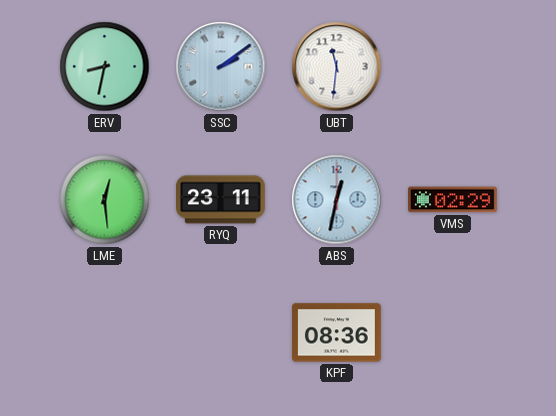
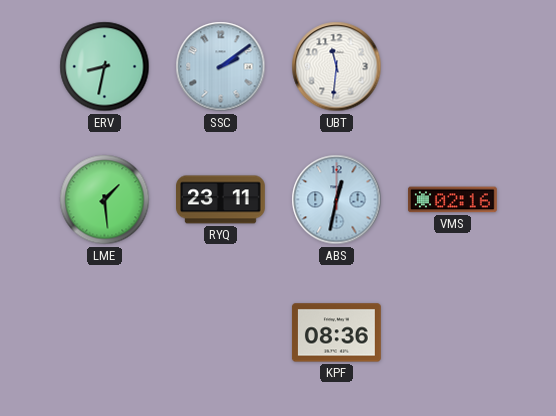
LME: 12:29 -> 1:29 (105, 200)
VMS: 02:29 -> 02:16 (453, 200)
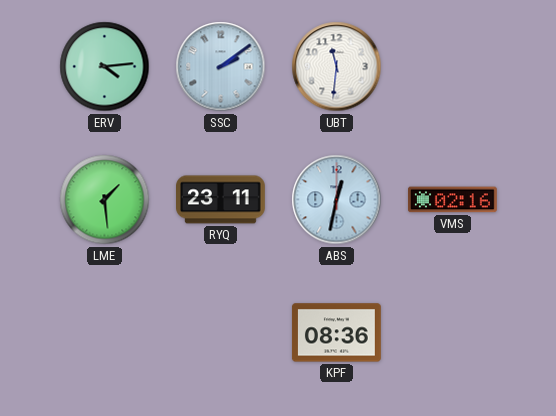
ERV: 8:32 -> 4:14 (105, 67)
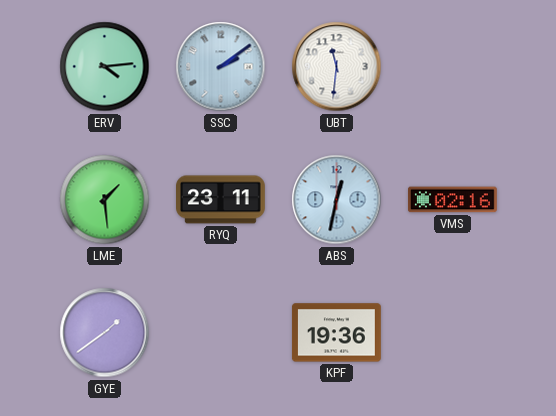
GYE: none -> 1:39 (105, 333)
KPF: 08:36 -> 19:36 (336, 333)
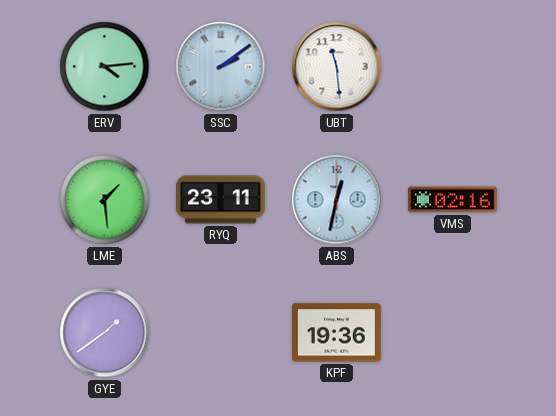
UBT: 11:31 -> 11:29 (337, 67)
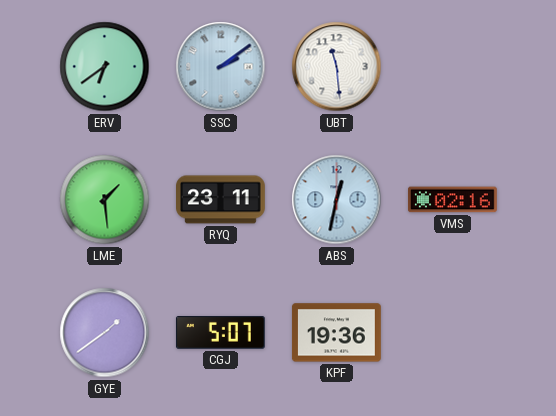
ERV: 4:14 -> 6:39 (105, 67)
CGJ: none -> 5:07 (220, 333)
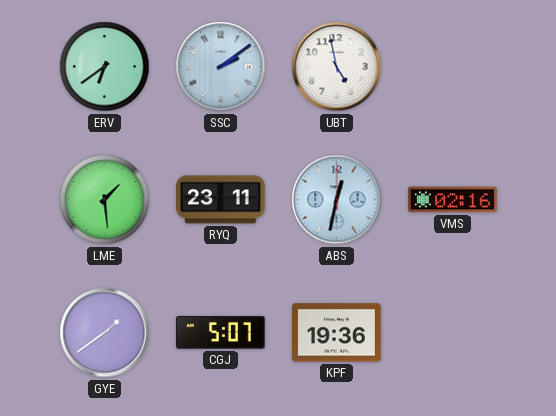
UBT: 11:29 -> 4:58 (337, 67)
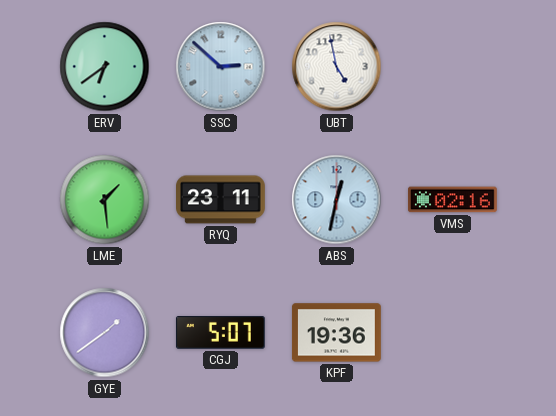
SSC: 2:09 -> 2:52 (221, 67)
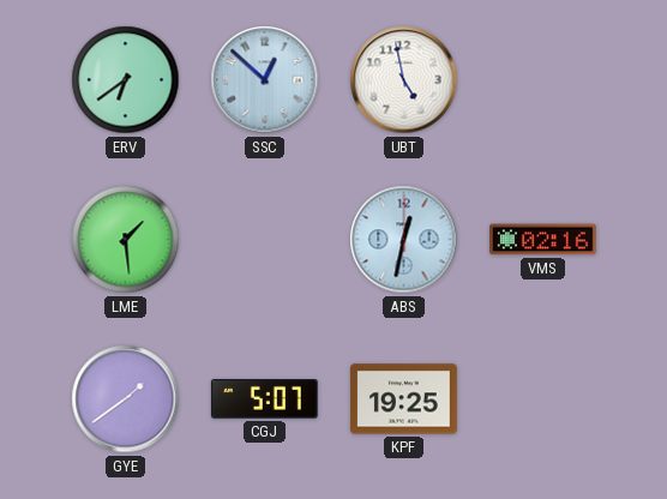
SSC: 2:52 -> 12:52 (265, 80)
RYQ: 23:11 -> none (221, 200)
KPF: 19:36 -> 19:25 (403, 399)
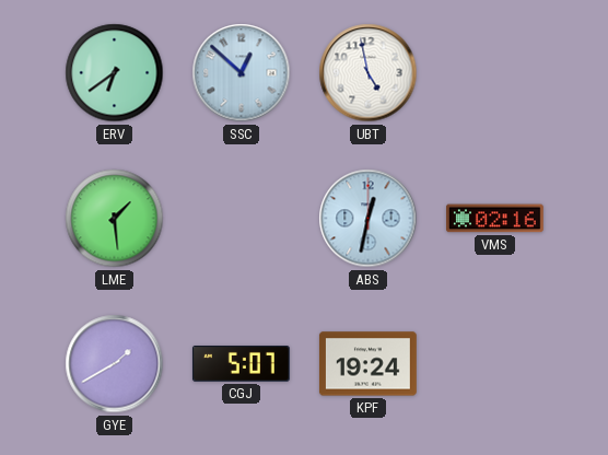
GYE: 1:39 -> 1:40 (115, 364)
KPF: 19:25 -> 19:24 (367, 364)
